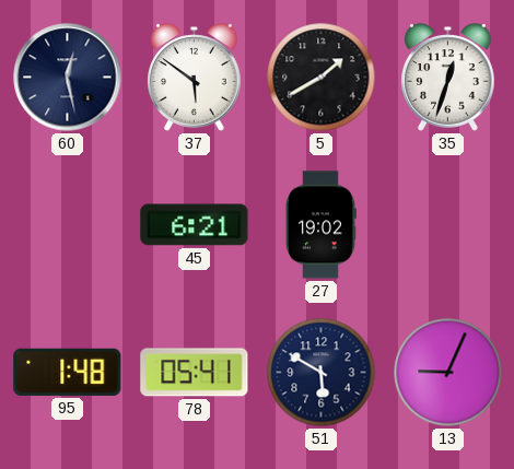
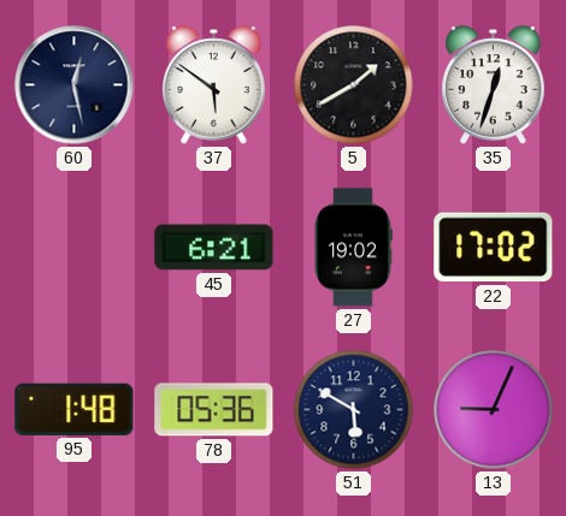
22: none -> 17:02 (494, 248)
78: 05:41 -> 05:36 (214, 410)
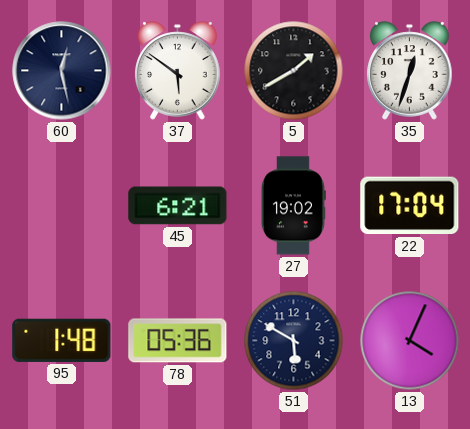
22: 17:02 -> 17:04 (410, 206)
13: 9:04 -> 4:04 (410, 341)
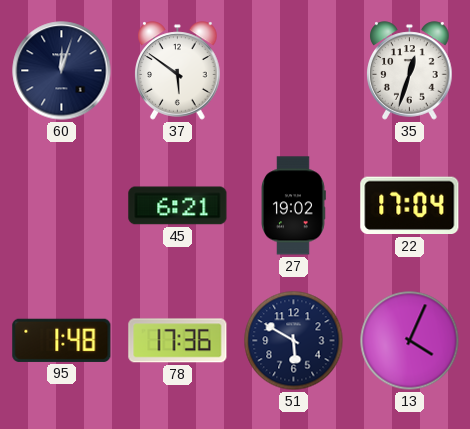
60: 12:28 -> 12:03 (62, 71)
5: 1:40 -> none (294, 71)
78: 05:36 -> 17:36 (178, 341)
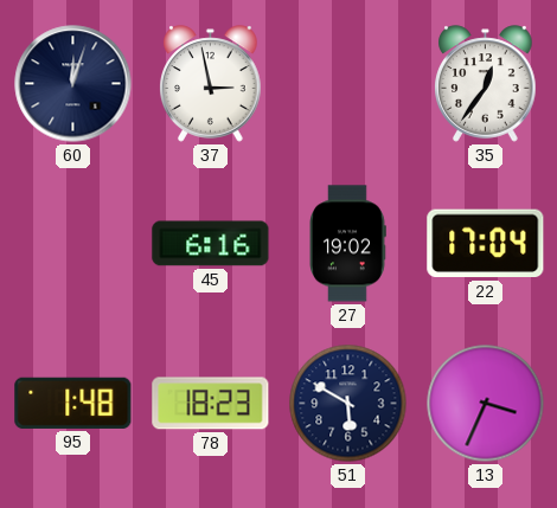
37: 5:51 -> 2:58 (211, 84)
35: 12:33 -> 12:36 (486, 84)
45: 6:21 -> 6:16 (211, 244)
78: 17:36 -> 18:23 (211, 404)
13: 4:04 -> 3:34 (486, 404)
